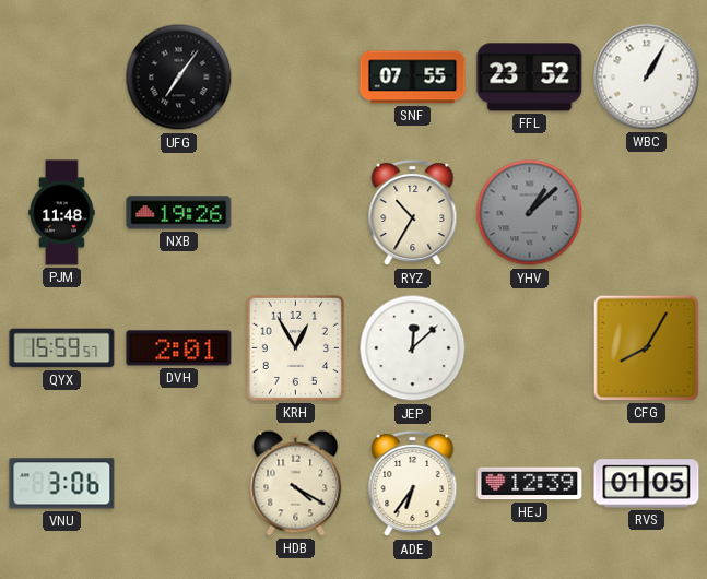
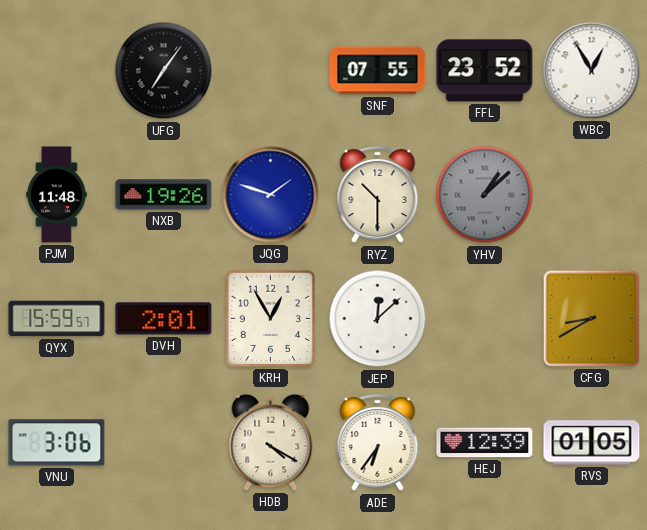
WBC: 1:05 -> 12:55 (592, 71)
JQG: none -> 1:48 (271, 195)
RYZ: 10:35 -> 10:30 (378, 195)
CFG: 8:05 -> 8:40 (591, 318)
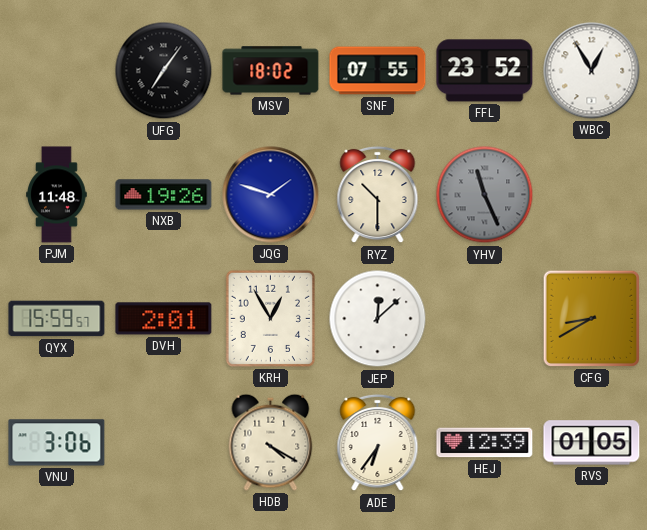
MSV: none -> 18:02 (271, 71)
YHV: 1:08 -> 11:26 (485, 195)
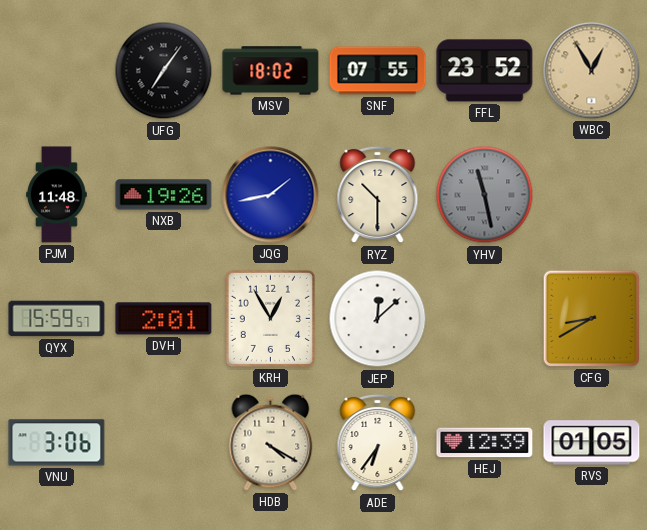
WBC dial: white -> champagne (592, 71)
JQG: 1:48 -> 1:43 (271, 195)
YHV: 11:26 -> 11:28 (485, 195)
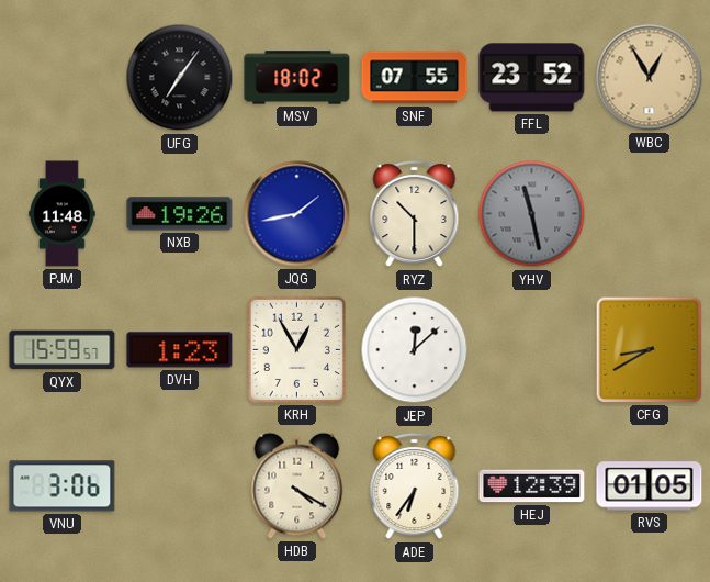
DVH: 2:01 -> 1:23 (180, 350)
